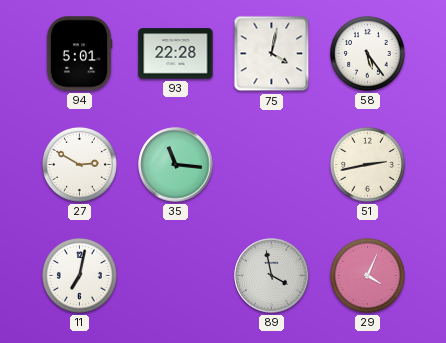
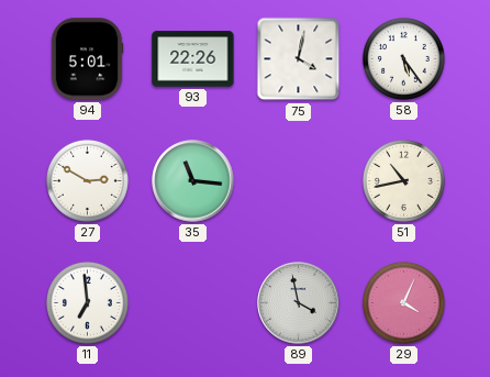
93: 22:28 -> 22:26 (193, 59)
51: 2:43 -> 10:43 (403, 180)
11: 7:02 -> 6:59 (87, 302)
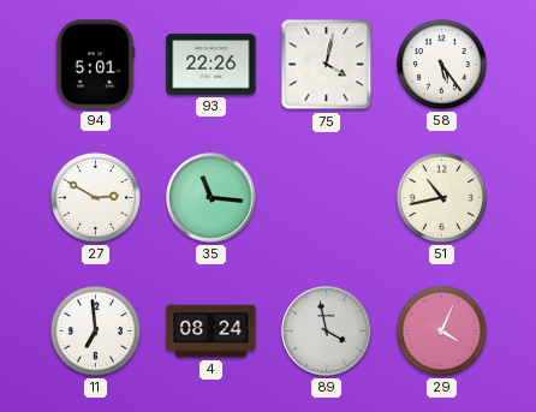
4: none -> 08:24 (212, 332)
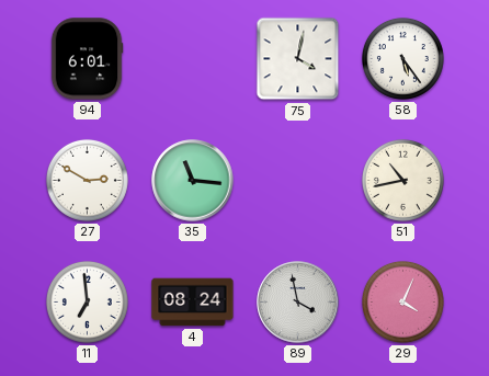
94: 5:01 -> 6:01 (87, 59)
93: 22:26 -> none (212, 65)
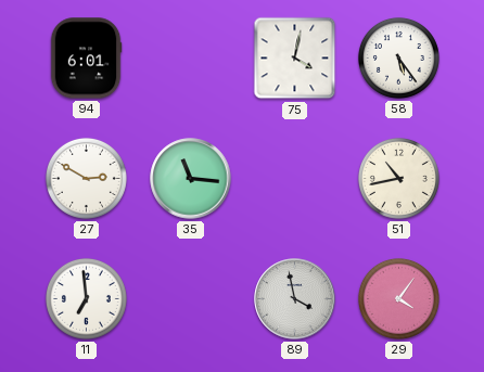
4: 08:24 -> none (193, 303)
29: 4:04 -> 4:06 (398, 298)
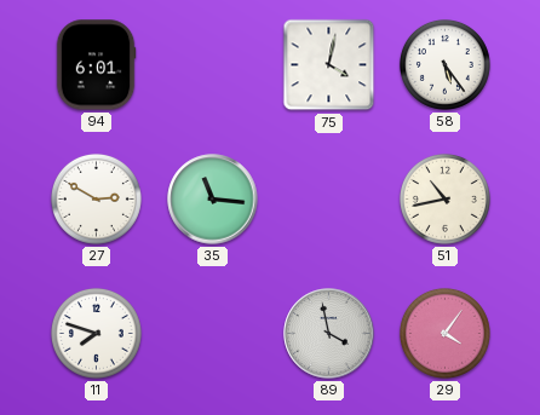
11: 6:59 -> 7:48 (96, 333)
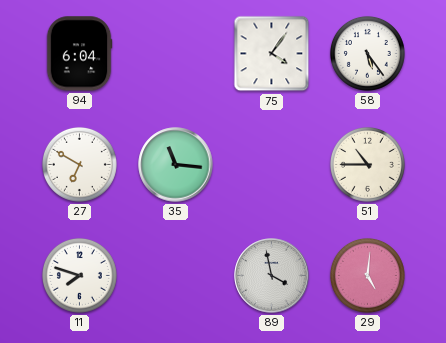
94: 6:01 -> 6:04 (79, 54)
75: 4:02 -> 4:06 (272, 54)
27: 2:50 -> 6:50 (79, 164)
51: 10:43 -> 10:45 (367, 164)
29: 4:06 -> 5:01 (367, 275)
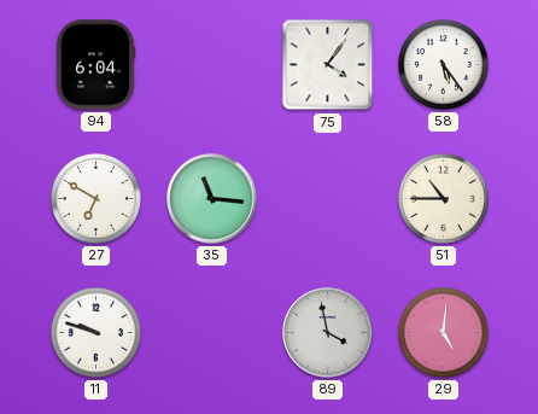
11: 7:48 -> 9:48 (95, 332)
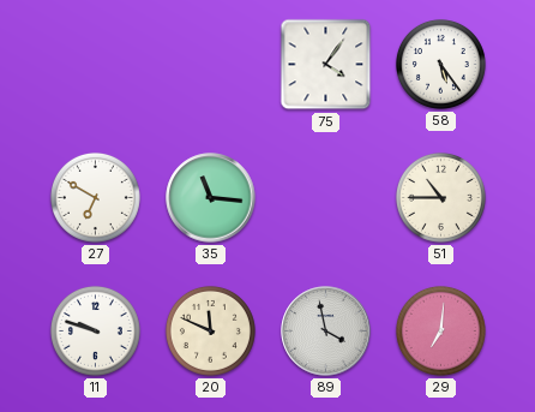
94: 6:04 -> none (95, 65)
20: none -> 11:49 (210, 330)
29: 5:01 -> 7:01 (440, 330)
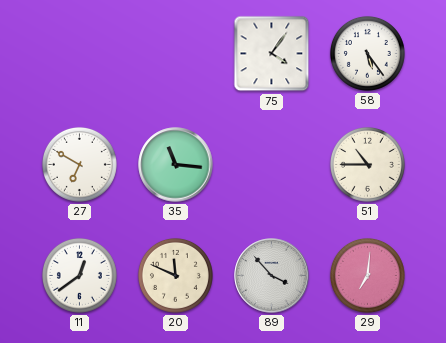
11: 9:48 -> 12:39 (79, 275)
89: 3:58 -> 3:53 (272, 276)
